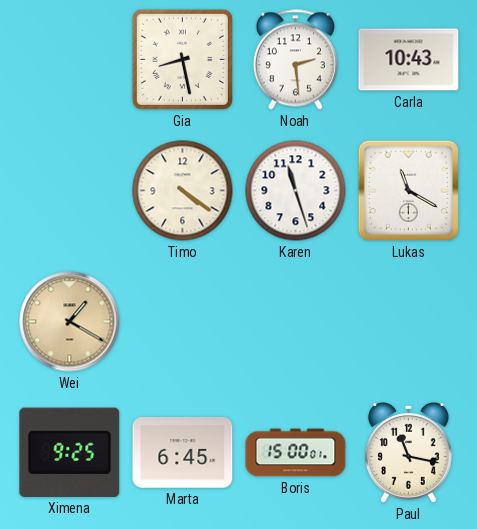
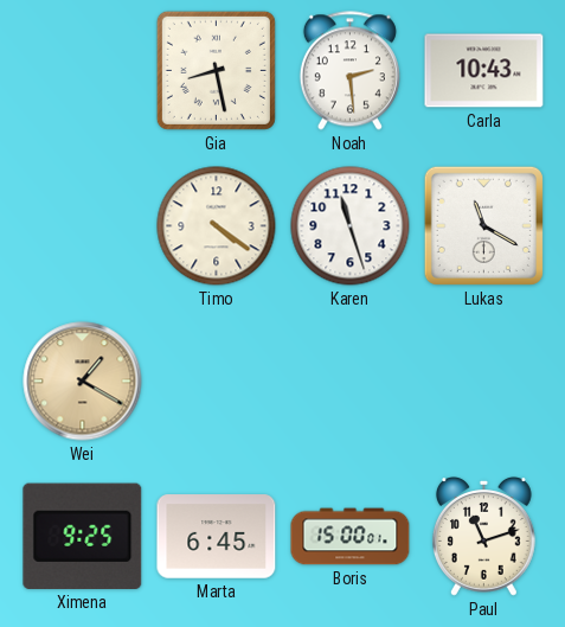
Paul: 11:17 -> 11:12 (483, 537)
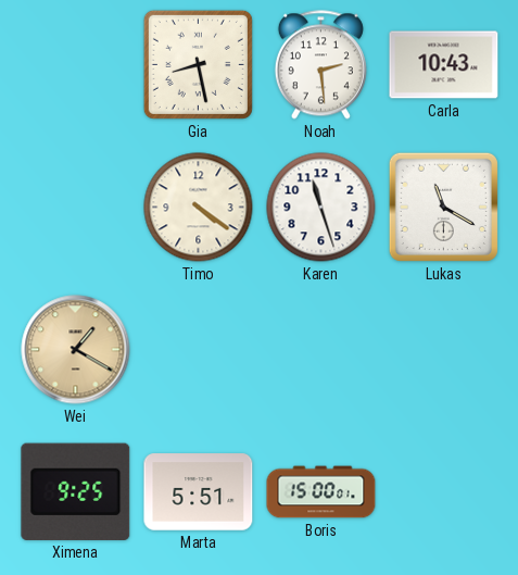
Marta: 6:45 -> 5:51 (199, 492)
Paul: 11:12 -> none (483, 537)
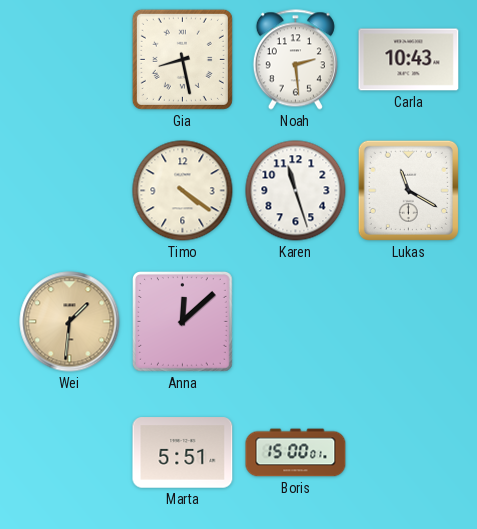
Wei: 1:20 -> 1:31 (70, 322)
Anna: none -> 12:08 (183, 322)
Ximena: 9:25 -> none (76, 491)
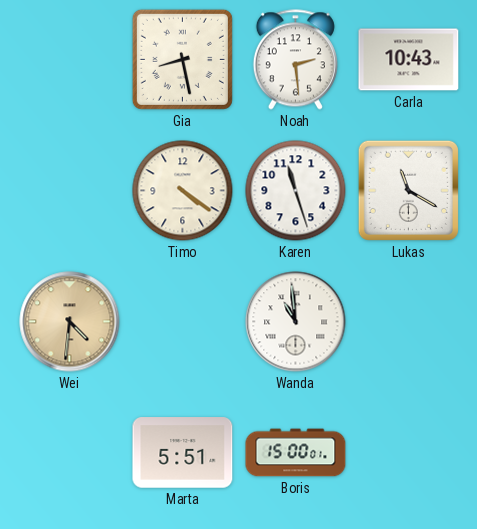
Wei: 1:31 -> 4:31 (70, 322)
Anna: 12:08 -> none (183, 322)
Wanda: none -> 10:59 (296, 322)
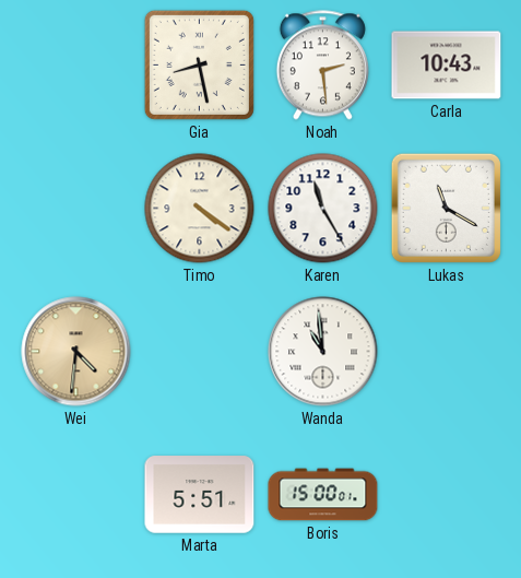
Karen: 11:27 -> 11:25 (323, 209)
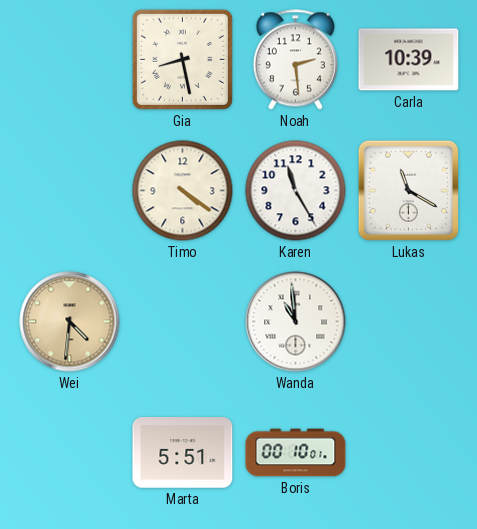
Carla: 10:43 -> 10:39 (409, 60)
Boris: 15:00 -> 00:10 (296, 453)
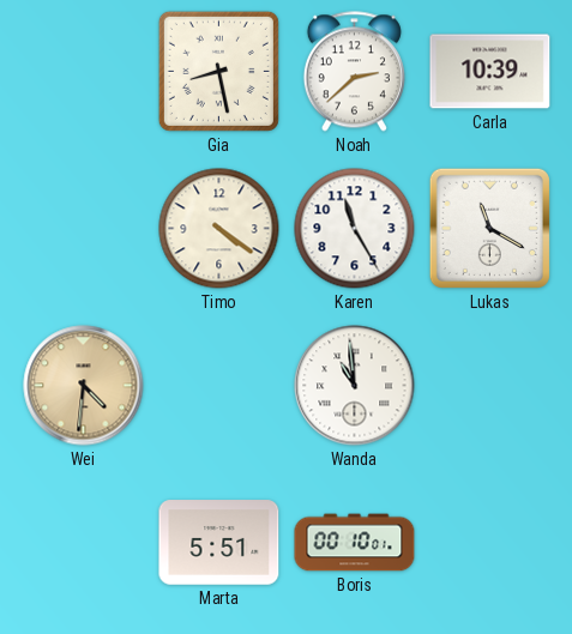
Noah: 2:29 -> 2:38 (354, 72)
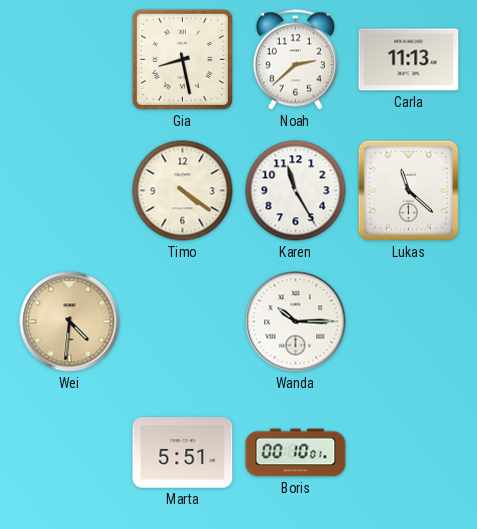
Carla: 10:39 -> 11:13 (409, 60)
Lukas: 11:20 -> 11:22 (408, 190)
Wanda: 10:59 -> 10:15 (296, 322)
